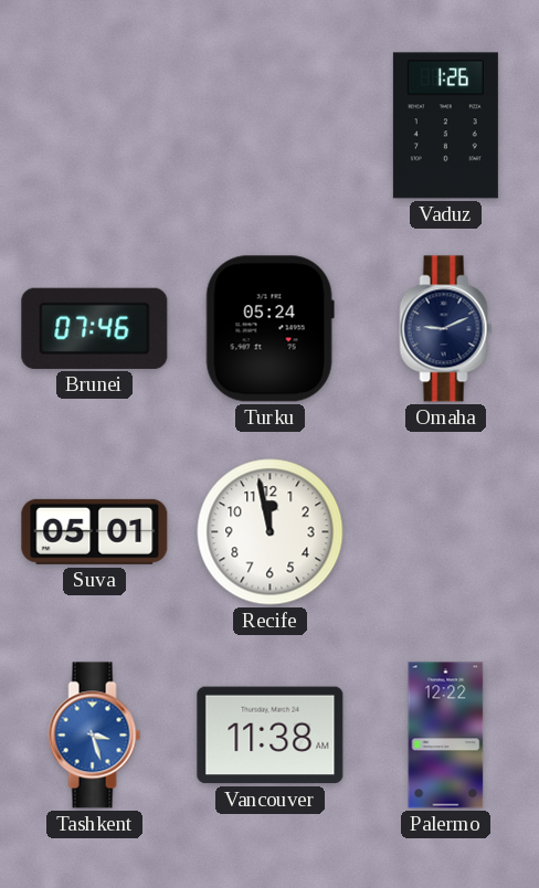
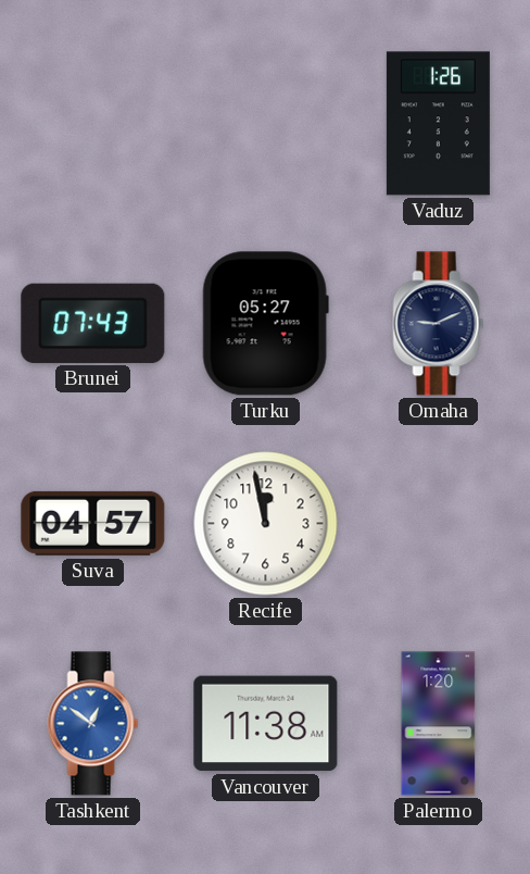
Brunei: 07:46 -> 07:43 (93, 323)
Turku: 05:24 -> 05:27 (265, 324)
Suva: 05:01 -> 04:57 (93, 523)
Tashkent: 3:27 -> 12:51 (93, 724)
Palermo: 12:22 -> 1:20 (439, 724)
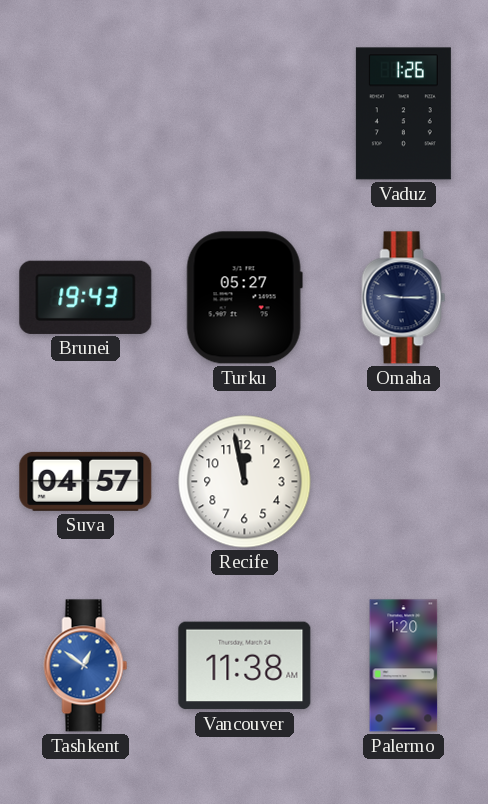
Brunei: 07:43 -> 19:43 (86, 297)
Omaha: 9:11 -> 9:15 (404, 298)
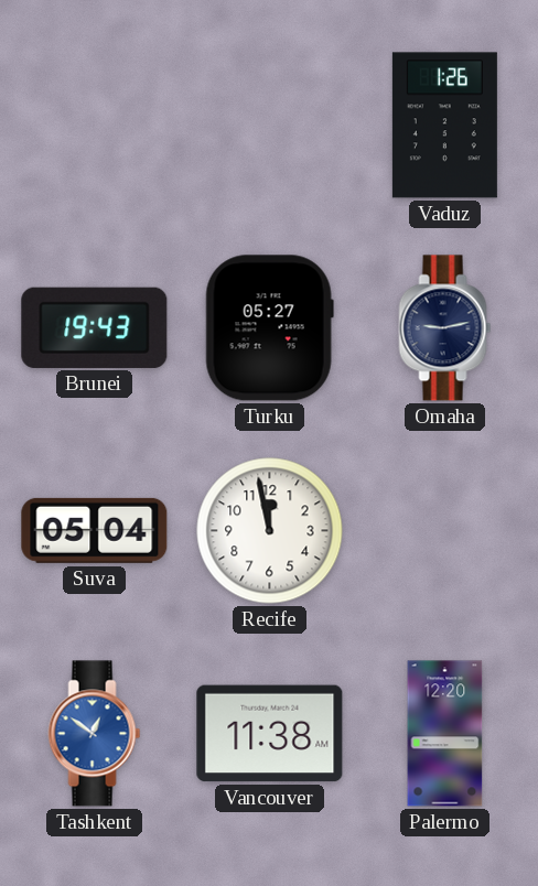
Omaha: 9:15 -> 9:13 (445, 328)
Suva: 04:57 -> 05:04 (95, 530)
Palermo: 1:20 -> 12:20 (445, 734)
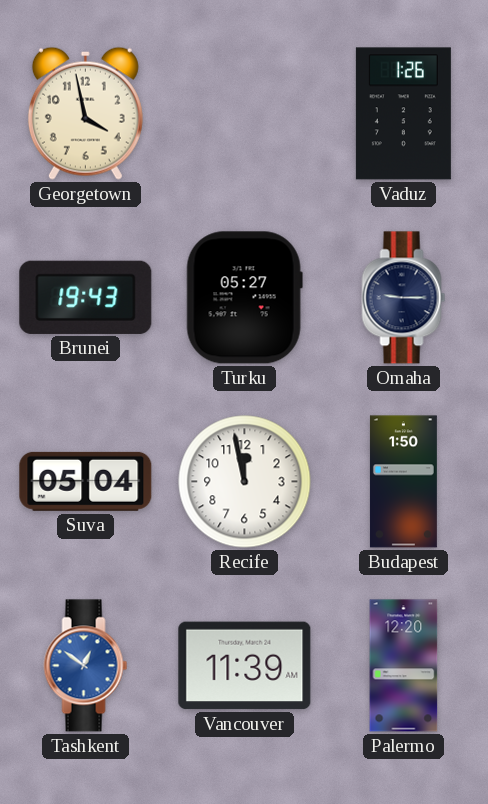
Georgetown: none -> 3:58 (85, 113)
Omaha: 9:13 -> 9:15 (404, 298)
Budapest: none -> 1:50 (403, 482)
Vancouver: 11:38 -> 11:39 (245, 666)
